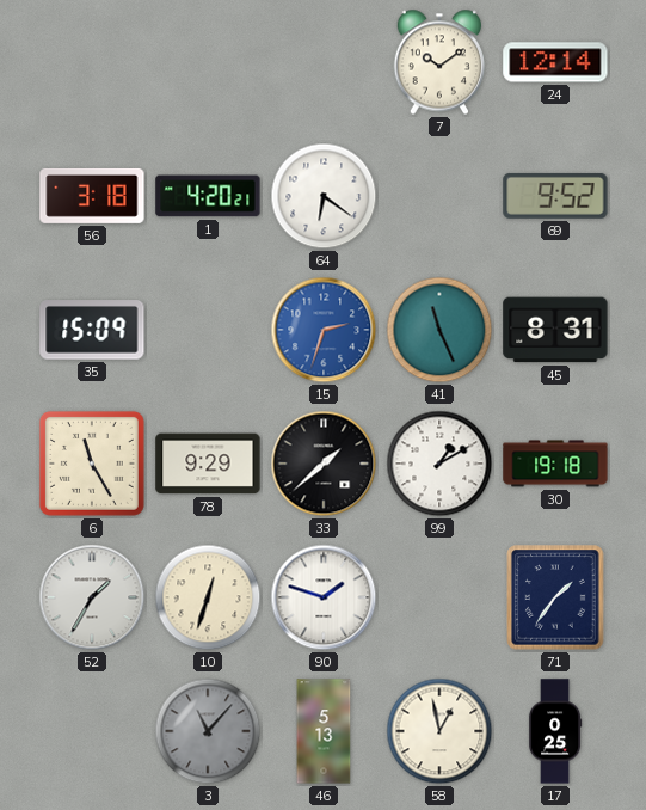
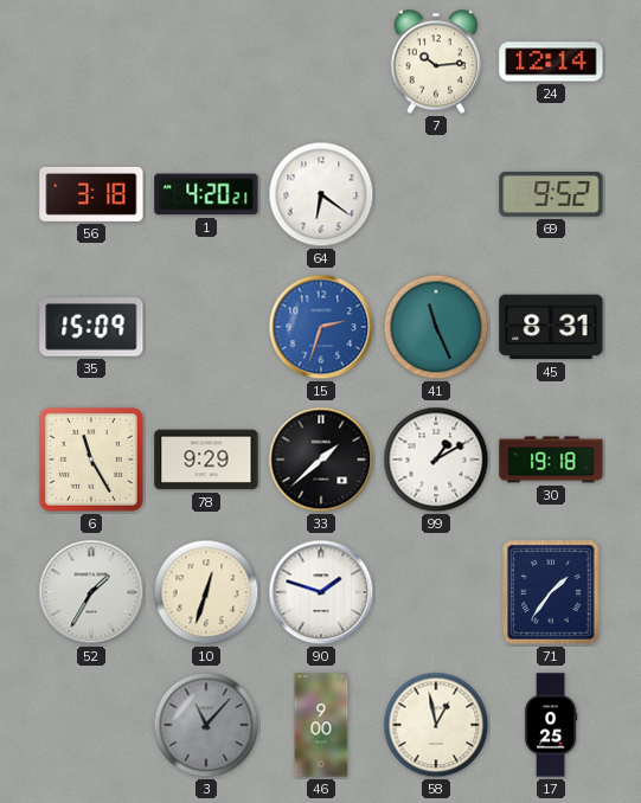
7: 10:09 -> 10:14 (436, 62)
46: 5:13 -> 9:00 (321, 725)
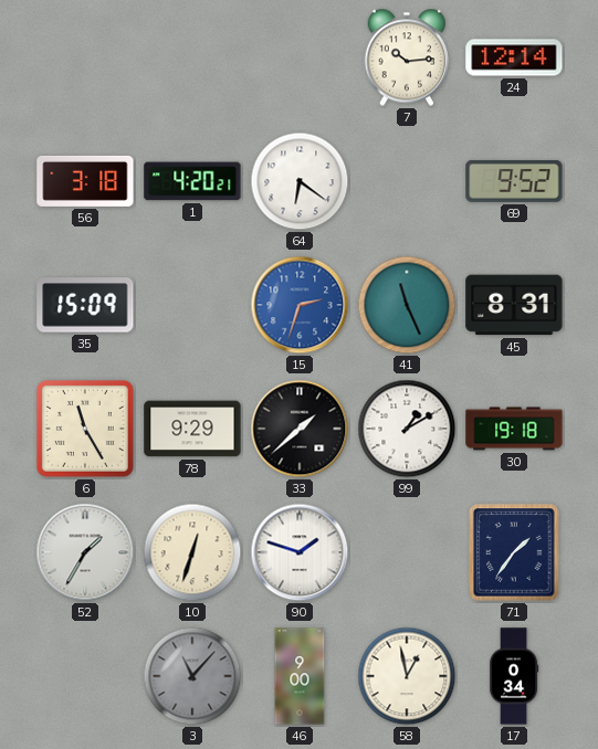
17: 0:25 -> 0:34 (514, 676)
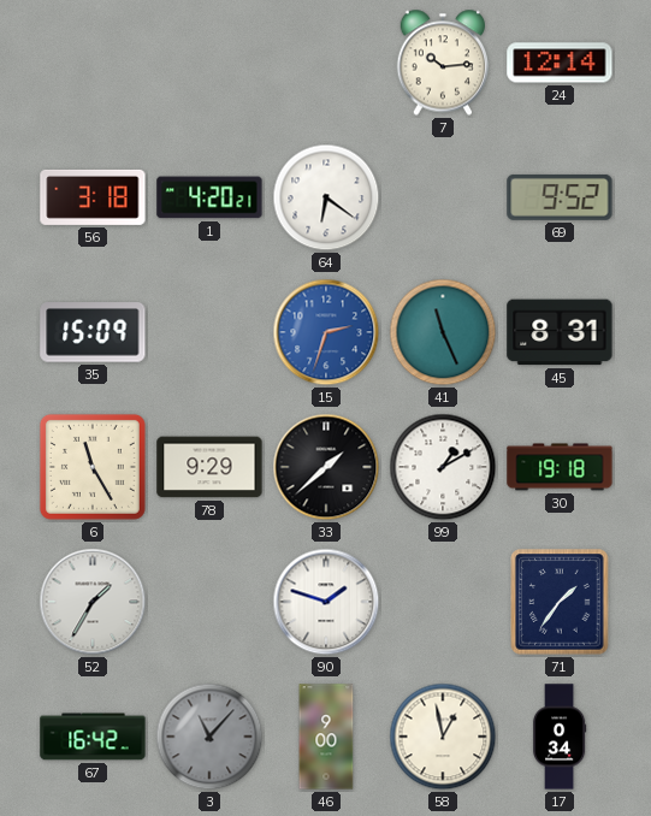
10: 12:33 -> none (192, 552)
67: none -> 16:42 (93, 737)
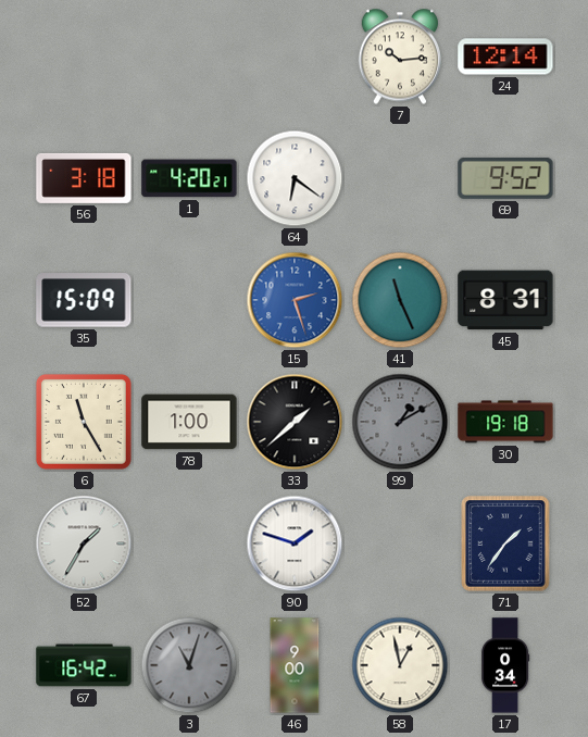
15: 2:33 -> 2:27 (295, 300)
78: 9:29 -> 1:00 (189, 422)
99 dial: white -> grey (400, 422)
3: 11:07 -> 11:03 (189, 665)
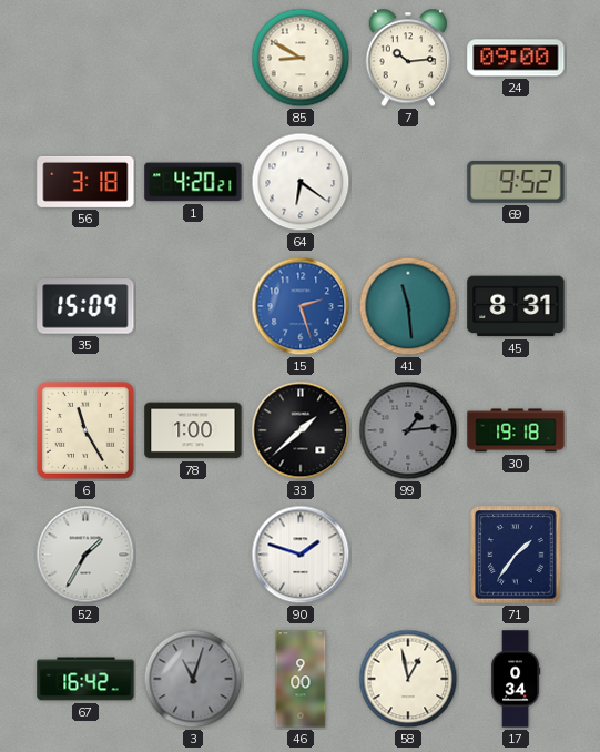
85: none -> 8:50 (301, 58)
24: 12:14 -> 09:00 (516, 58)
41: 11:26 -> 11:29 (408, 306)
99: 1:10 -> 1:14 (408, 430)
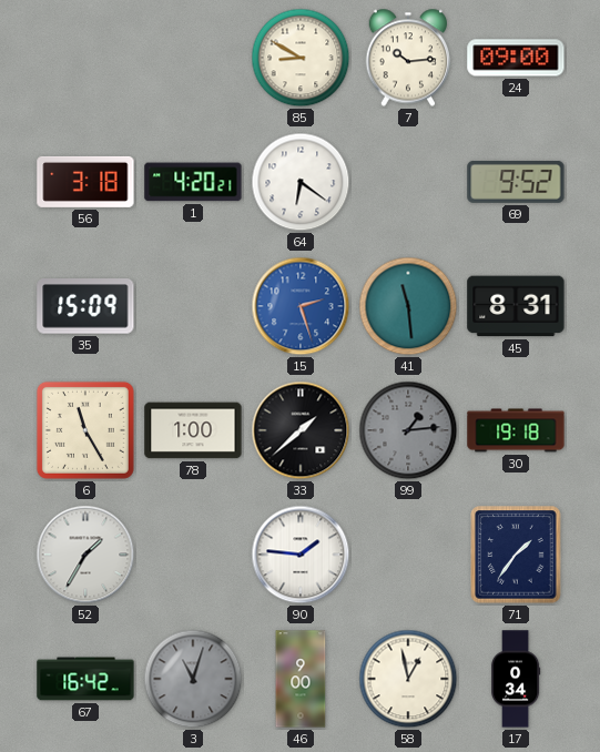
90: 1:48 -> 1:46 (301, 555)
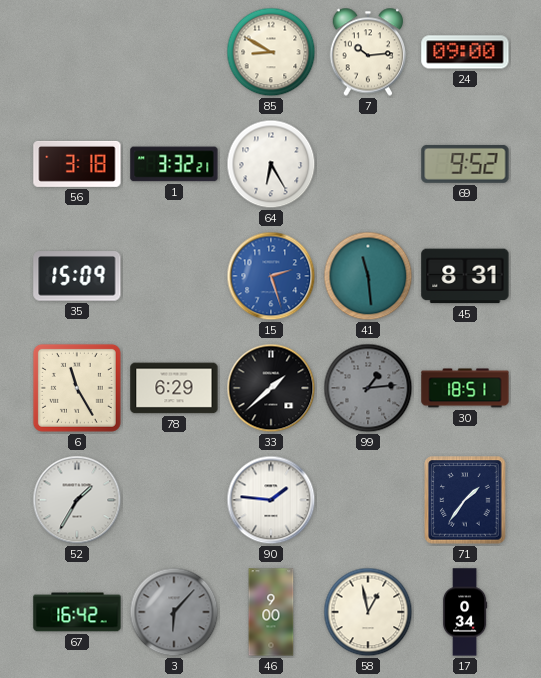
1: 4:20 -> 3:32 (174, 164)
64: 6:21 -> 6:25 (271, 164)
78: 1:00 -> 6:29 (174, 388)
30: 19:18 -> 18:51 (465, 388)
3: 11:03 -> 6:07 (174, 612)
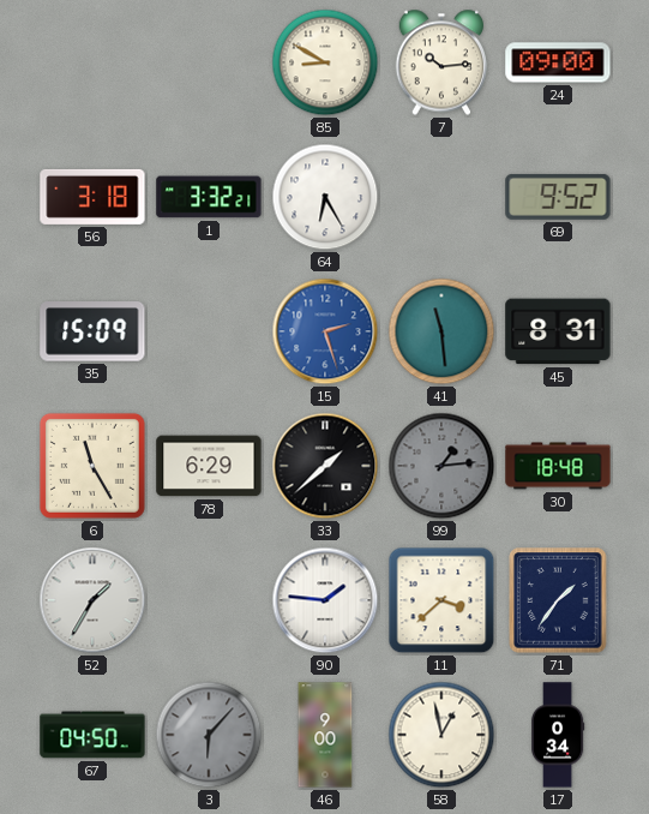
30: 18:51 -> 18:48 (558, 466)
11: none -> 3:38 (441, 600)
67: 16:42 -> 04:50 (92, 735)
